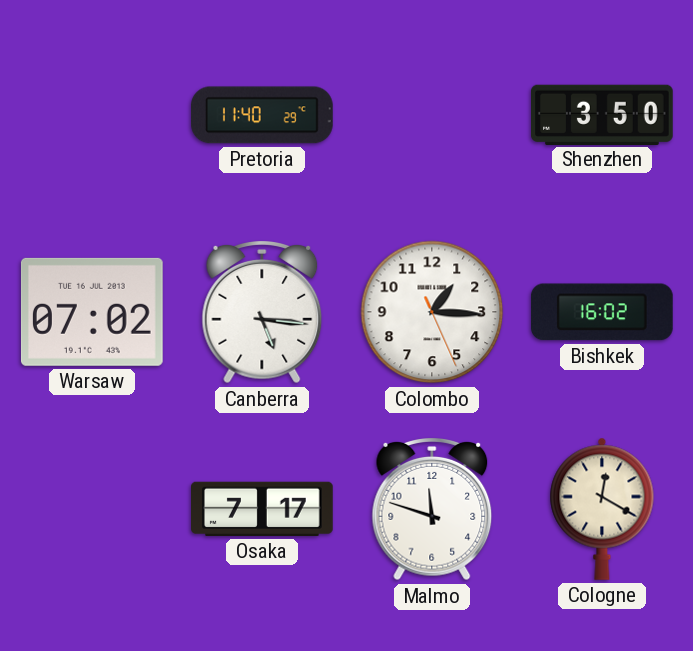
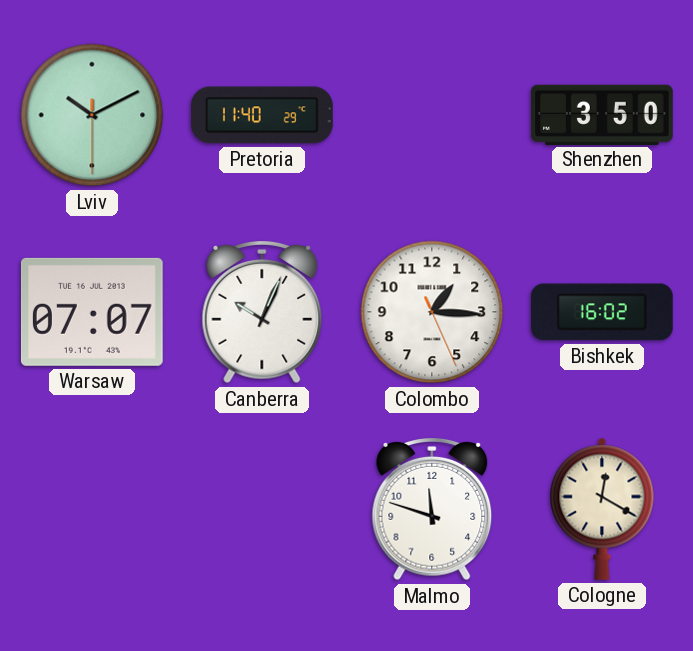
Lviv: none -> 10:10 (92, 115)
Warsaw: 07:02 -> 07:07 (92, 312)
Canberra: 5:16 -> 10:04 (262, 313)
Osaka: 7:17 -> none (263, 509)
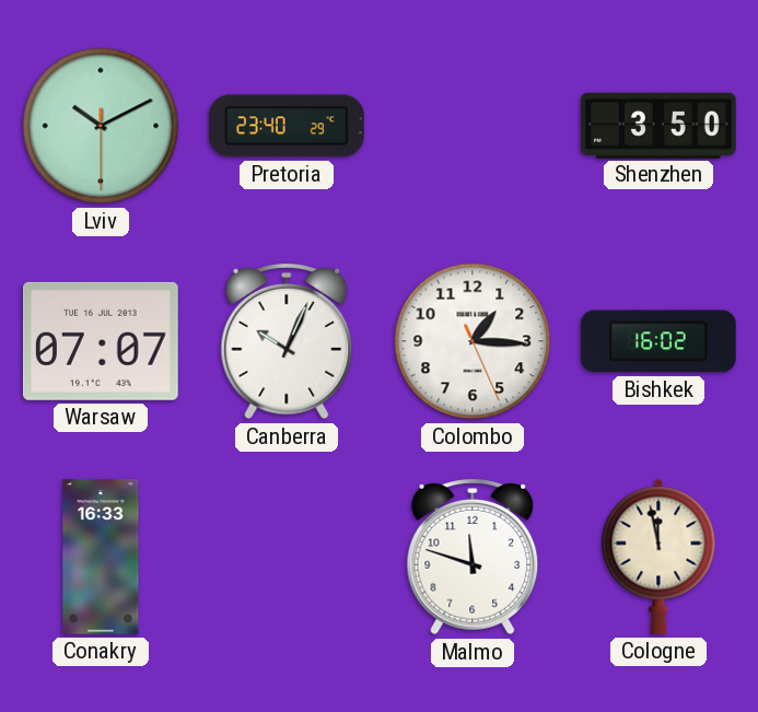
Pretoria: 11:40 -> 23:40 (288, 126)
Conakry: none -> 16:33 (101, 557)
Cologne: 12:20 -> 11:58 (658, 557)
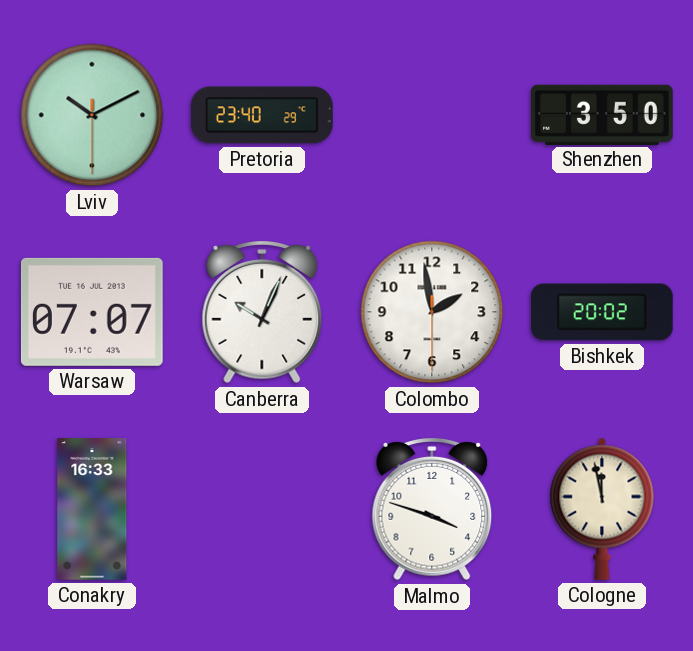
Colombo: 1:15 -> 1:58 (432, 312)
Bishkek: 16:02 -> 20:02 (602, 312)
Malmo: 11:48 -> 3:48 (432, 510)
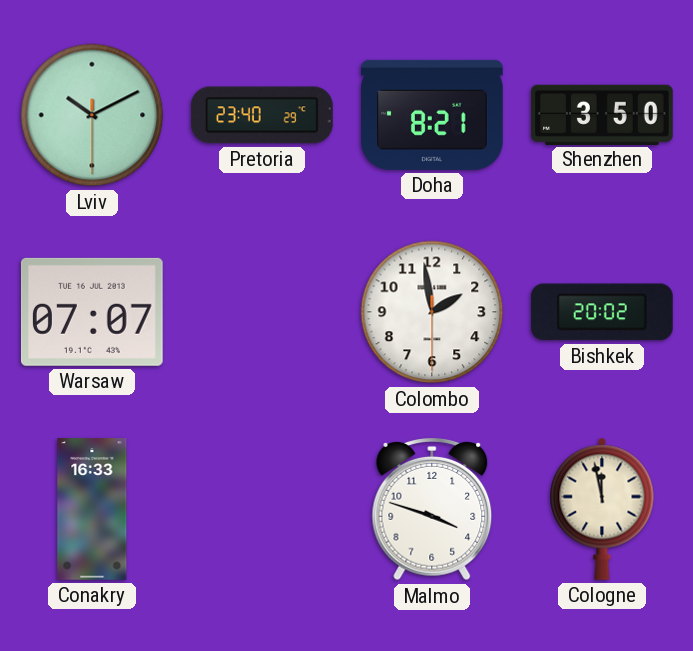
Doha: none -> 8:21 (433, 115)
Canberra: 10:04 -> none (262, 313)
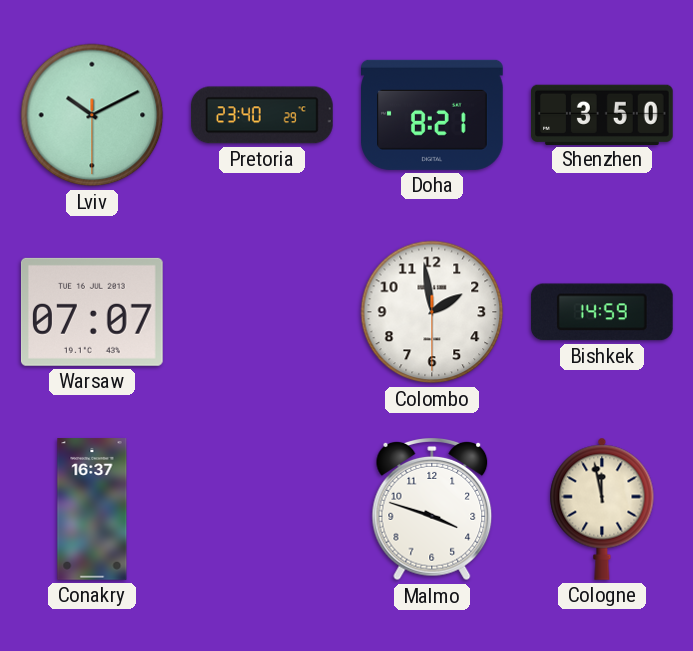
Bishkek: 20:02 -> 14:59 (602, 312)
Conakry: 16:33 -> 16:37 (92, 509)
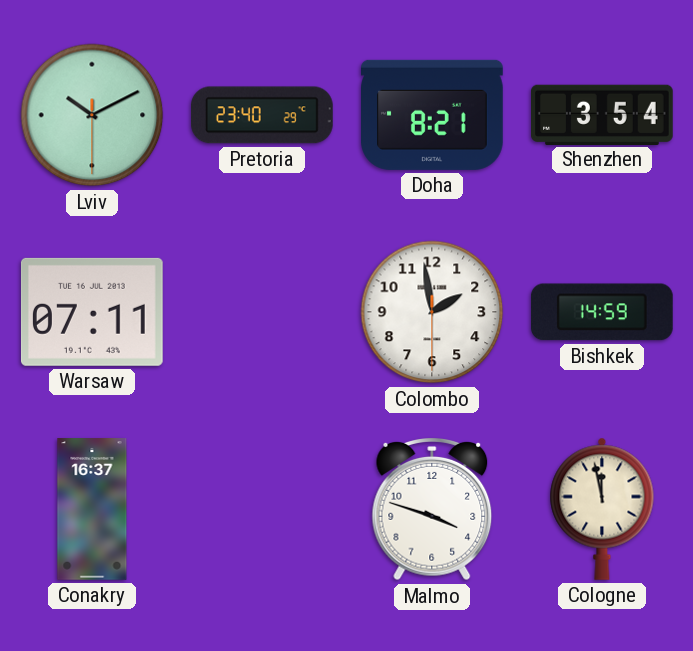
Shenzhen: 3:50 -> 3:54 (603, 114)
Warsaw: 07:07 -> 07:11 (92, 312)
